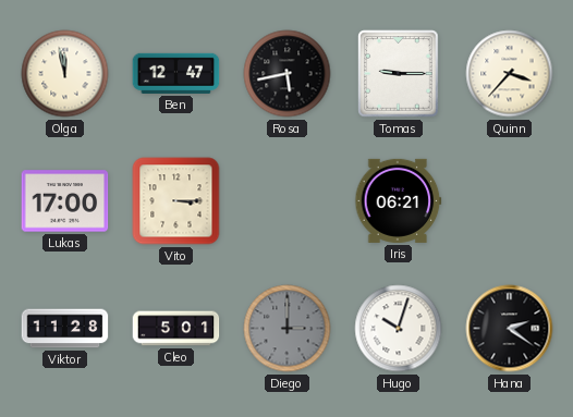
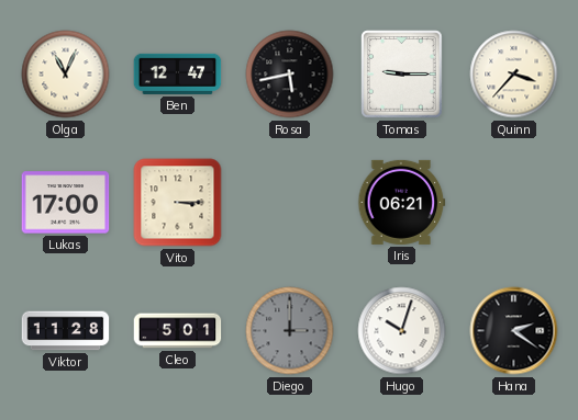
Olga: 11:58 -> 11:04 (66, 75)
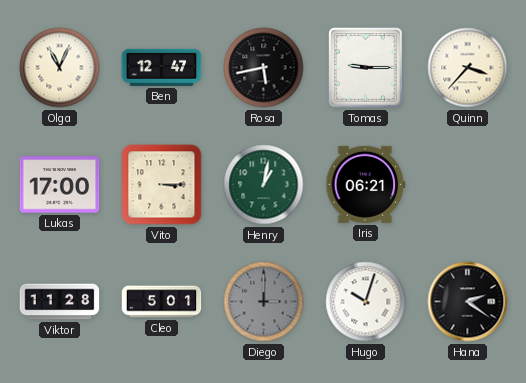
Henry: none -> 1:02 (264, 185)
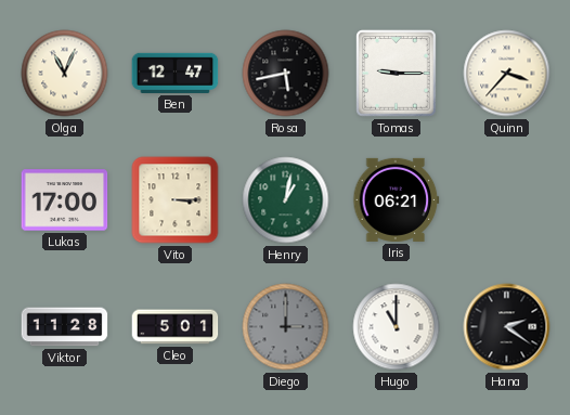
Hugo: 10:03 -> 11:00 (397, 327)
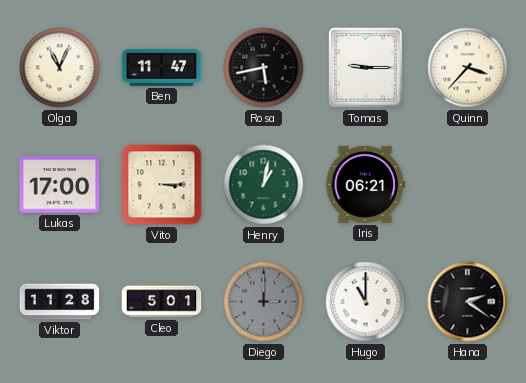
Ben: 12:47 -> 11:47 (162, 67)
